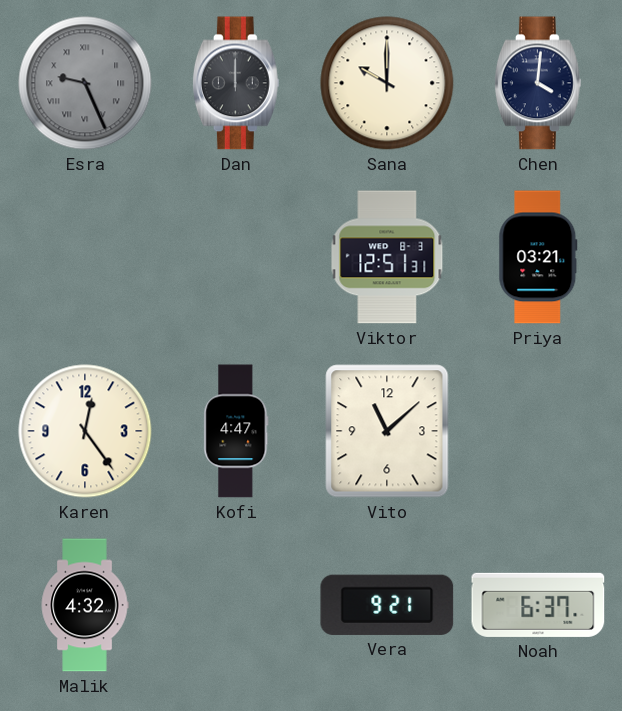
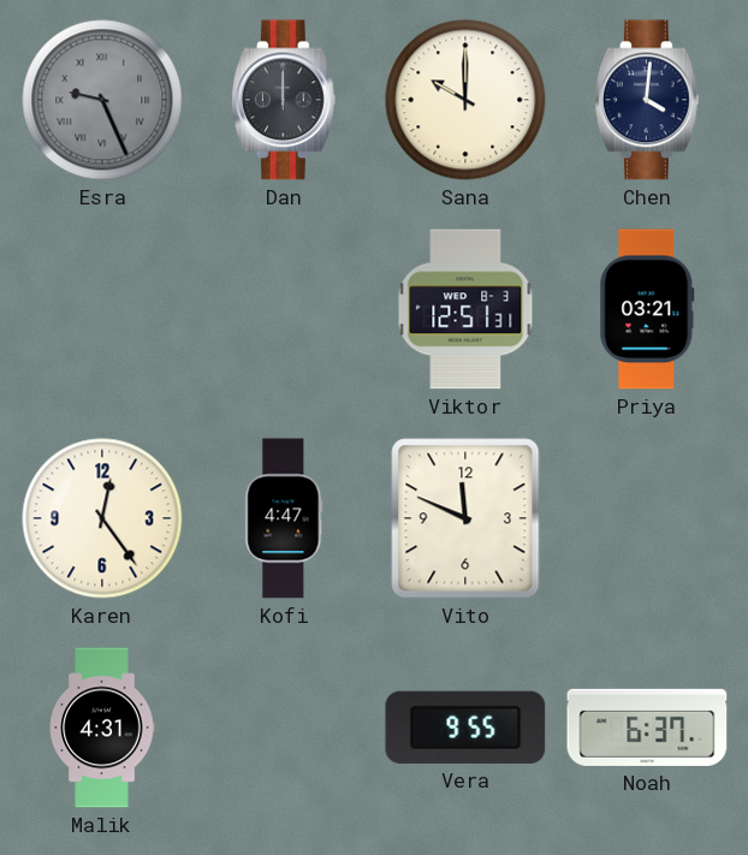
Vito: 11:08 -> 11:49 (465, 518)
Malik: 4:32 -> 4:31 (102, 728)
Vera: 9:21 -> 9:55 (465, 728)
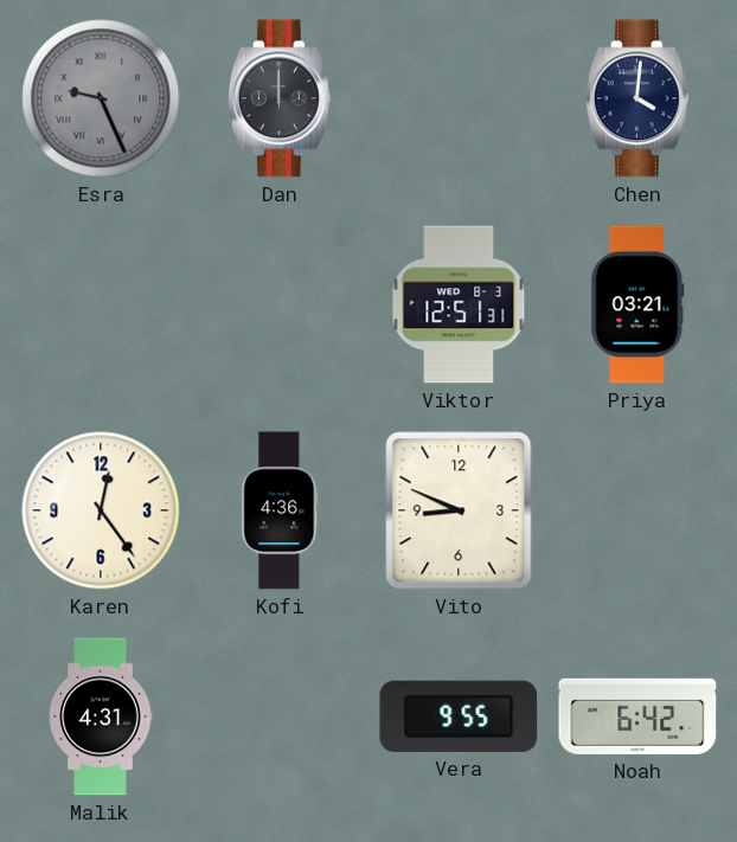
Sana: 10:00 -> none (465, 100)
Kofi: 4:47 -> 4:36 (280, 510)
Vito: 11:49 -> 8:49 (459, 510)
Noah: 6:37 -> 6:42 (637, 716)
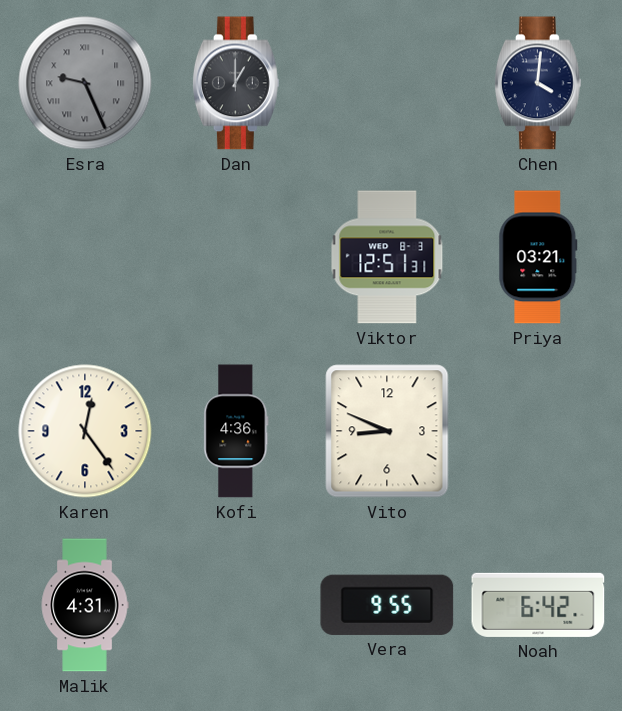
Dan: 12:00 -> 1:00 (236, 83)
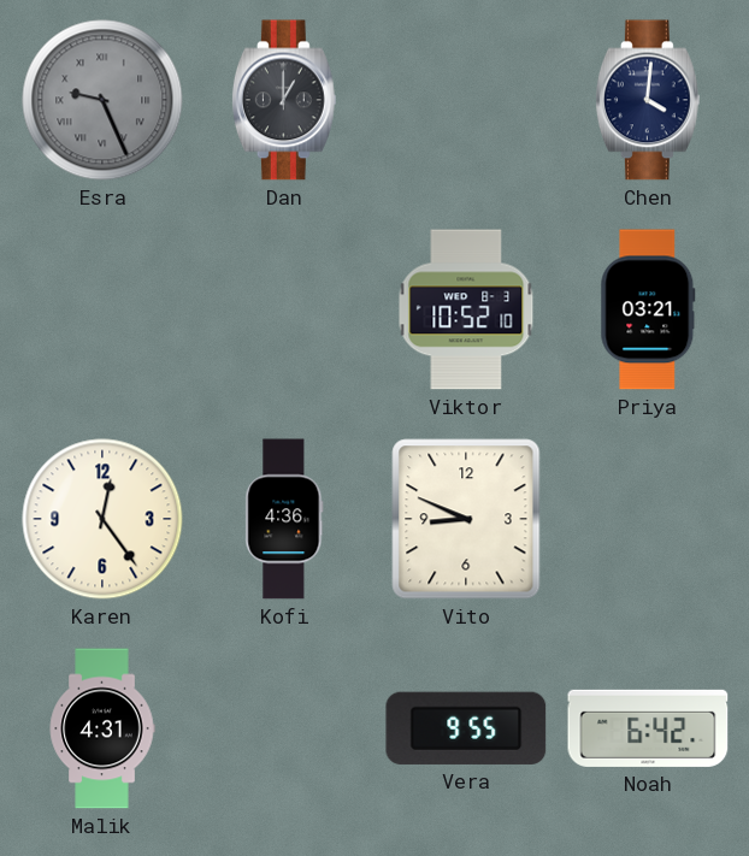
Viktor: 12:51 -> 10:52 (466, 309)
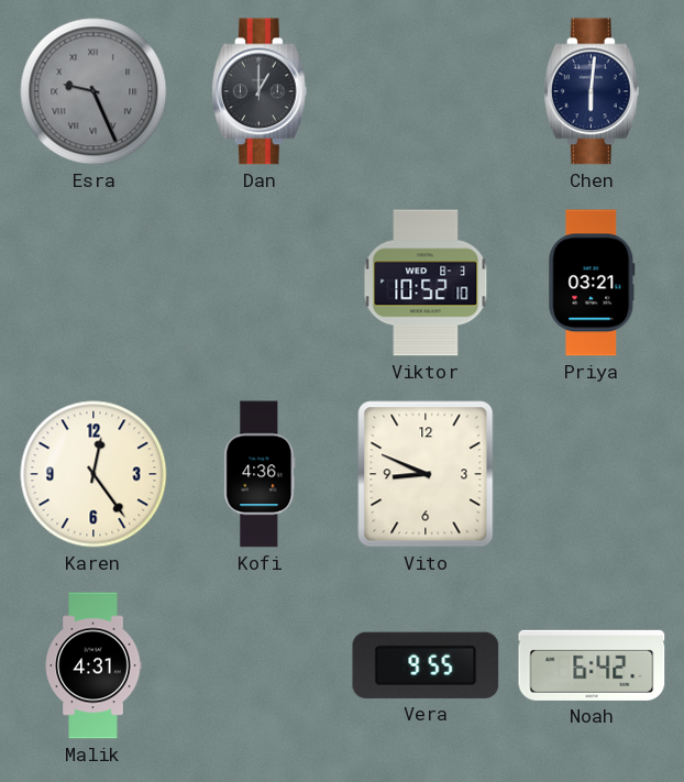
Chen: 4:01 -> 6:01 (592, 91)
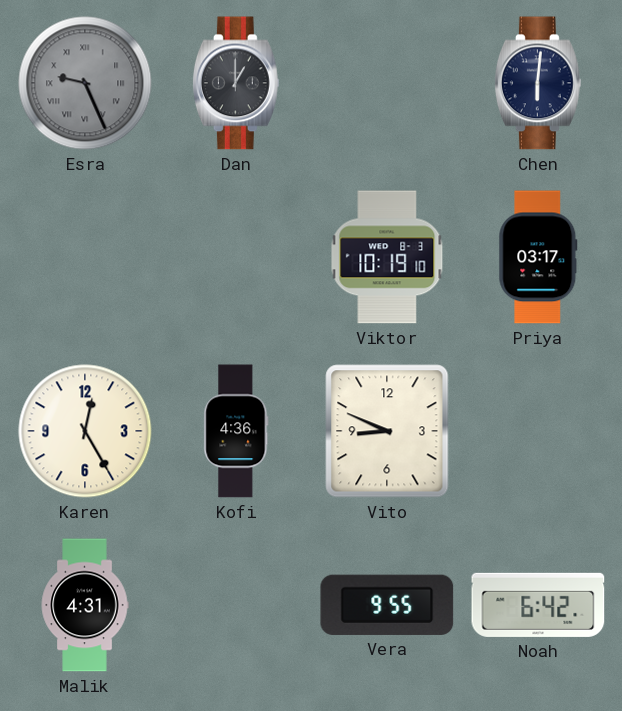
Viktor: 10:52 -> 10:19 (387, 257)
Priya: 03:21 -> 03:17 (538, 257)
Karen: 12:24 -> 12:25 (85, 431)
